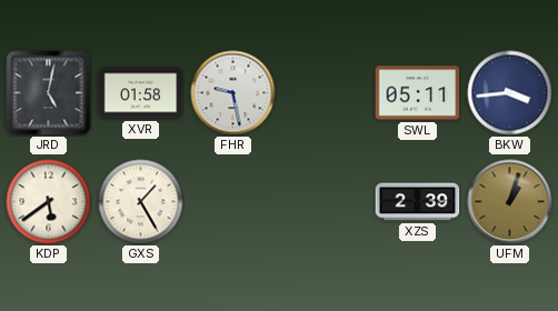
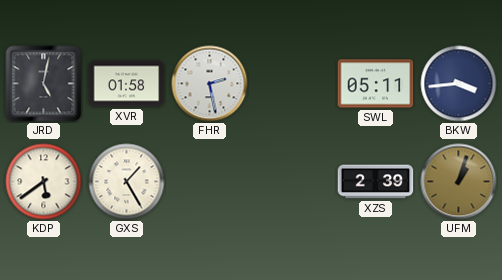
FHR: 9:28 -> 2:28 (210, 84)
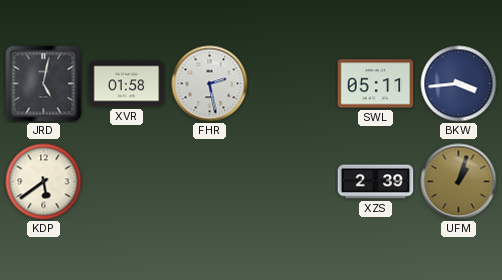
GXS: 1:25 -> none (127, 182)
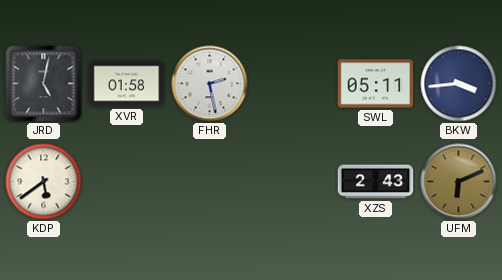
XZS: 2:39 -> 2:43 (376, 182)
UFM: 1:03 -> 6:11 (459, 182)
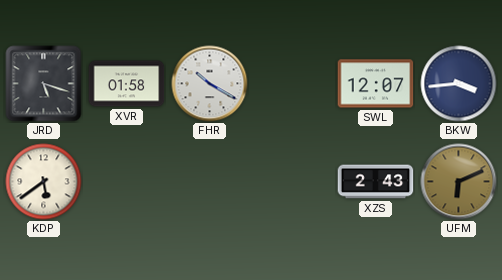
JRD: 5:02 -> 5:18 (44, 84)
FHR: 2:28 -> 10:20 (210, 84)
SWL: 05:11 -> 12:07 (376, 84)
